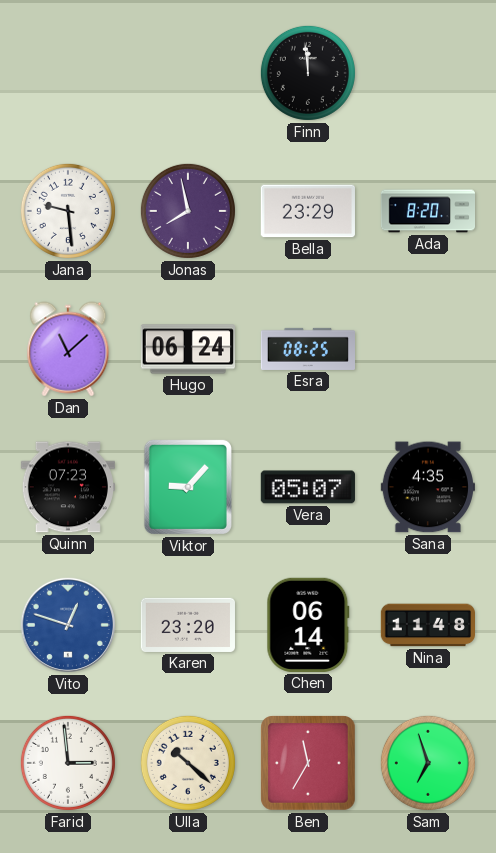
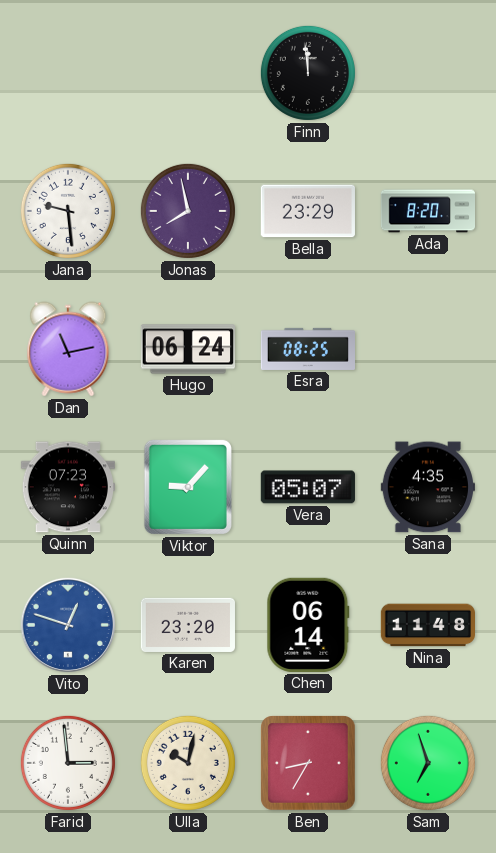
Dan: 11:08 -> 11:13 (68, 349)
Ulla: 10:22 -> 10:02 (188, 763)
Ben: 11:35 -> 8:35 (308, 763)
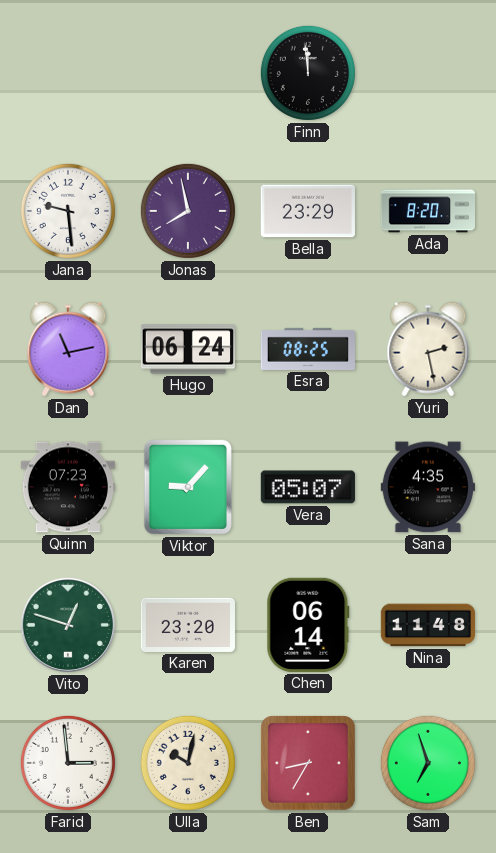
Yuri: none -> 2:28 (428, 349)
Vito dial: blue -> green (68, 625)
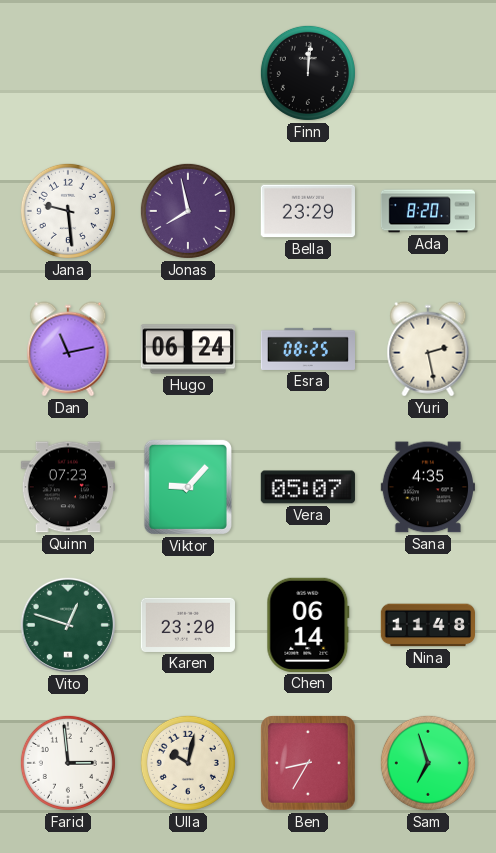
Finn: 11:59 -> 12:01 (308, 73)
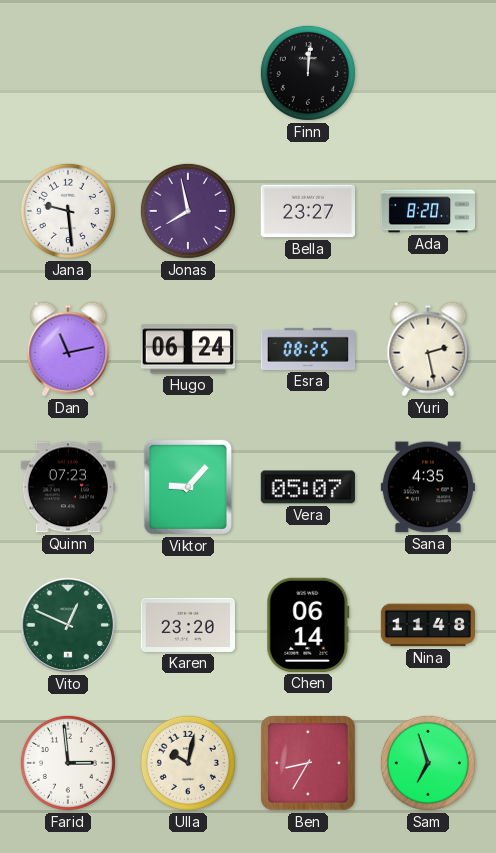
Bella: 23:29 -> 23:27 (308, 211)
Vito: 12:48 -> 12:49 (68, 625)
